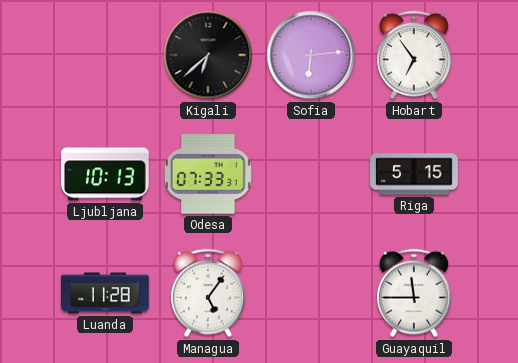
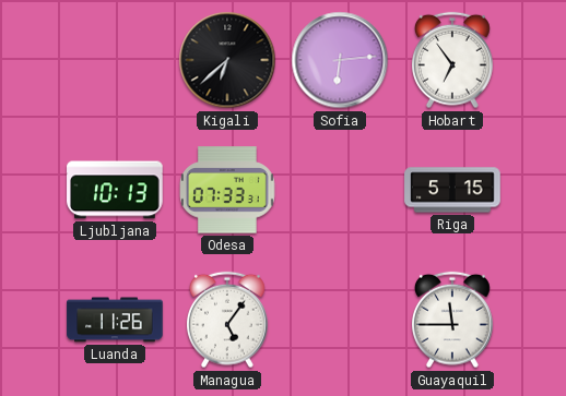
Luanda: 11:28 -> 11:26 (115, 320)
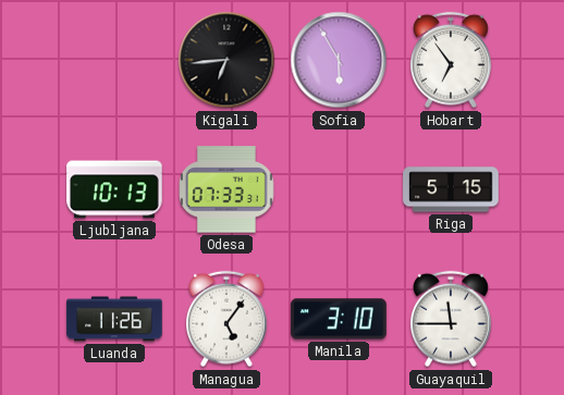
Kigali: 6:38 -> 6:44 (226, 60)
Sofia: 6:14 -> 5:55 (339, 60)
Manila: none -> 3:10 (339, 319)
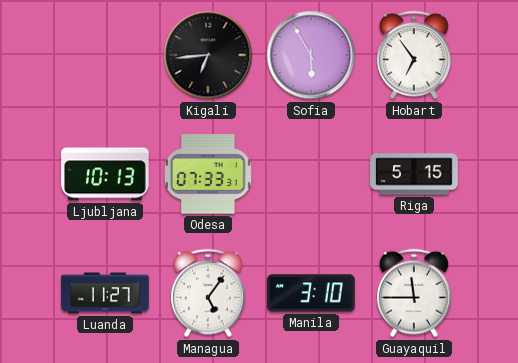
Luanda: 11:26 -> 11:27 (105, 293)
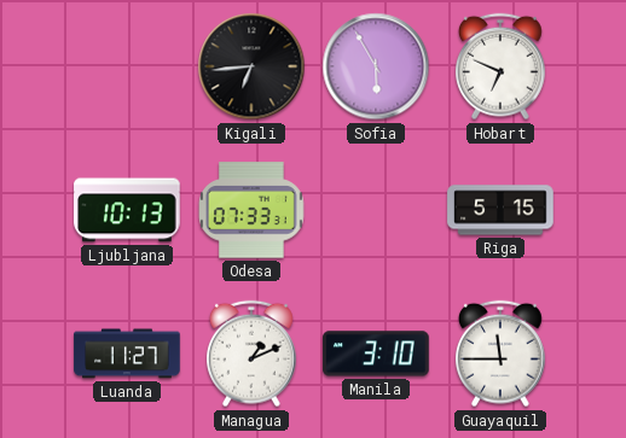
Hobart: 6:54 -> 6:49 (502, 66)
Managua: 5:06 -> 1:11 (253, 354)
